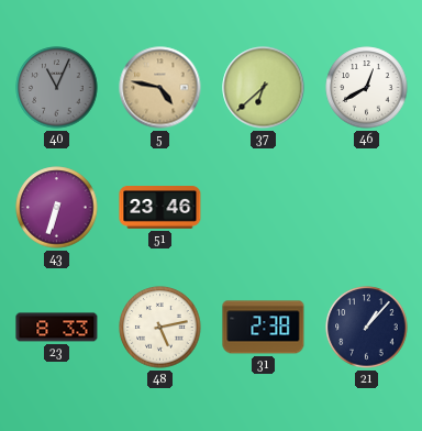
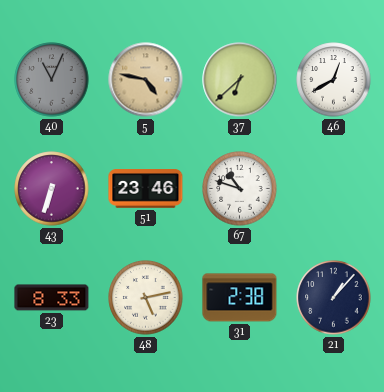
67: none -> 10:48 (240, 189)
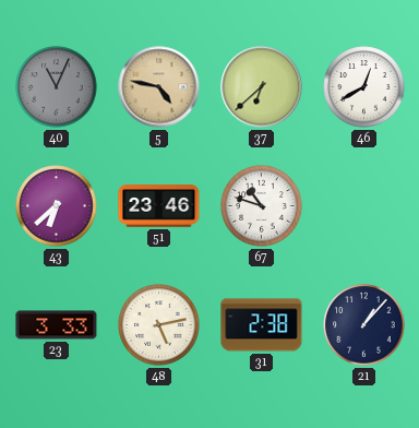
43: 6:33 -> 6:38 (57, 206)
23: 8:33 -> 3:33 (57, 325)
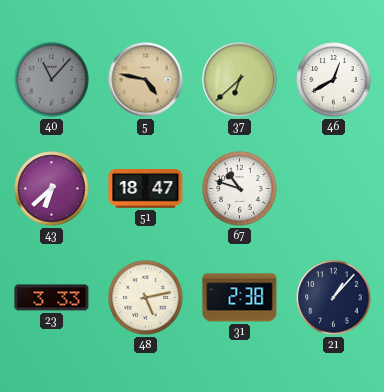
40: 11:04 -> 11:07 (52, 80)
51: 23:46 -> 18:47 (146, 189)
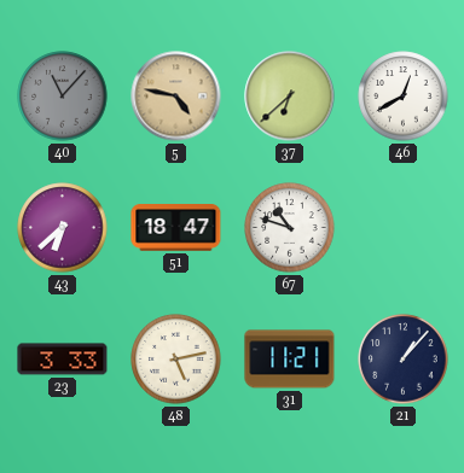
31: 2:38 -> 11:21 (290, 360)
